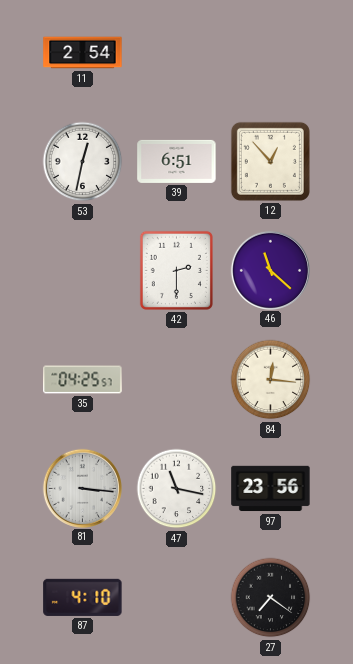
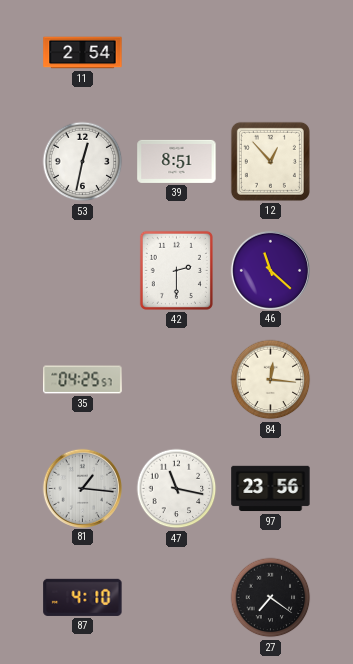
39: 6:51 -> 8:51 (177, 161)
81: 3:16 -> 1:16 (82, 488)
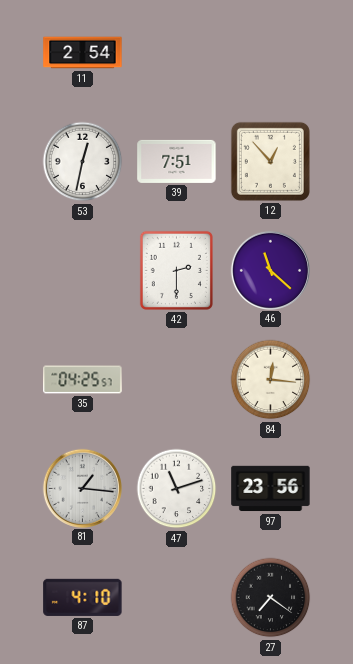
39: 8:51 -> 7:51 (177, 161)
47: 11:17 -> 11:12 (177, 489)
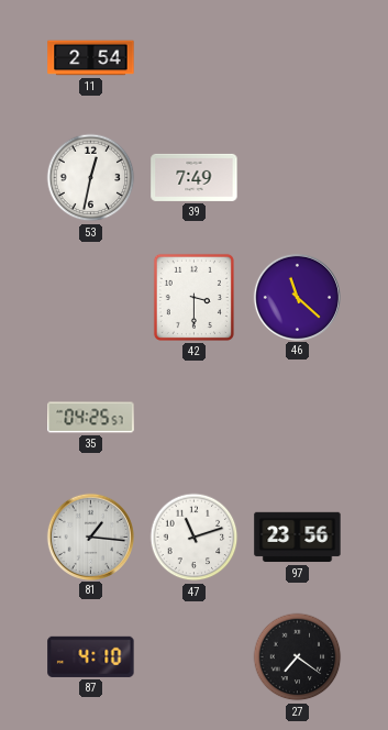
39: 7:51 -> 7:49 (195, 177)
12: 12:53 -> none (270, 161)
42: 2:30 -> 3:30 (193, 297)
84: 12:16 -> none (271, 380)
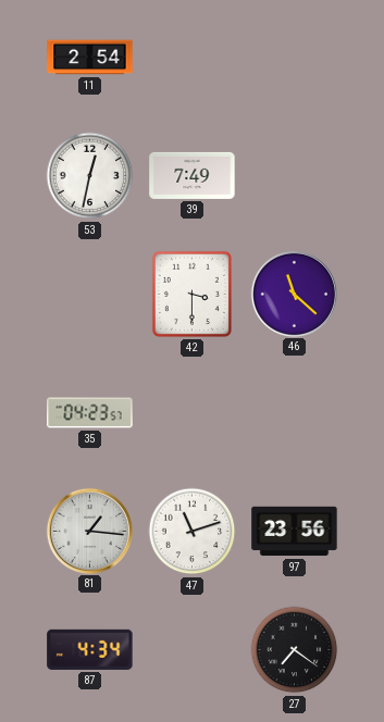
35: 04:25 -> 04:23 (90, 413)
87: 4:10 -> 4:34 (90, 649)
